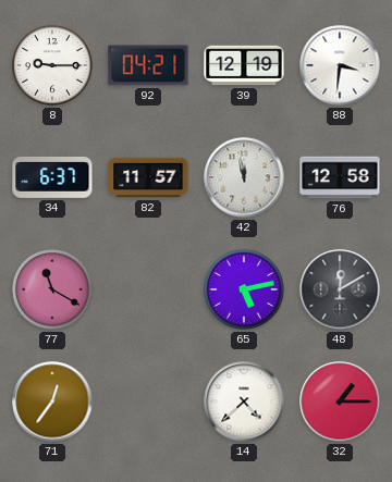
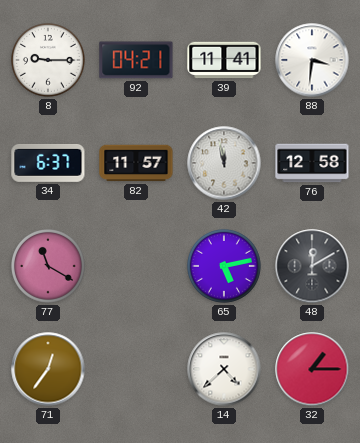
39: 12:19 -> 11:41 (224, 60)
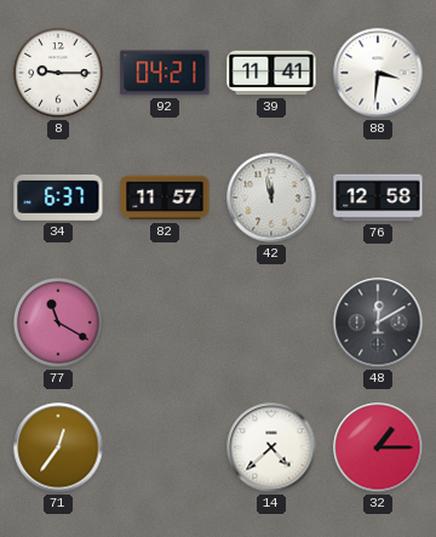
65: 5:13 -> none (225, 267)
